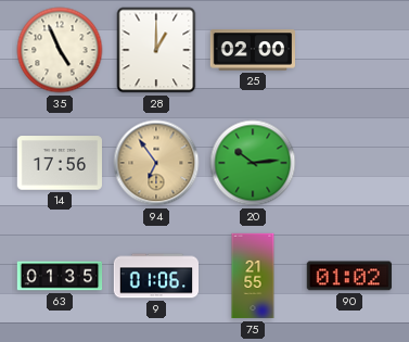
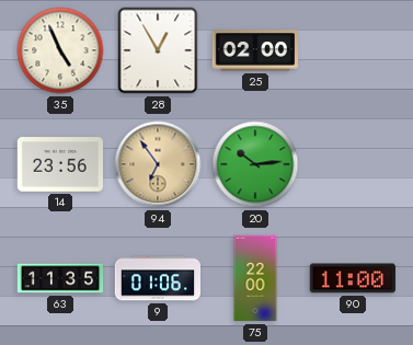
28: 1:00 -> 12:55 (158, 50)
14: 17:56 -> 23:56 (59, 164)
63: 01:35 -> 11:35 (60, 278)
75: 21:55 -> 22:00 (255, 278)
90: 01:02 -> 11:00 (353, 278)
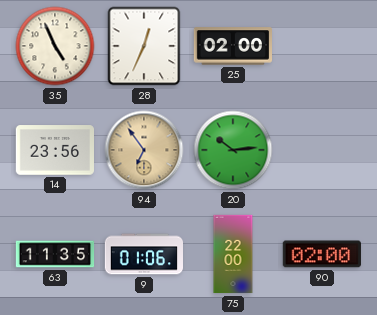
28: 12:55 -> 12:34 (144, 46)
90: 11:00 -> 02:00 (322, 254)
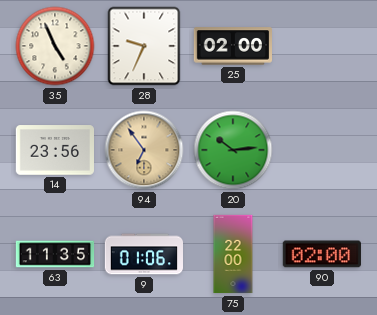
28: 12:34 -> 9:34 (144, 46)
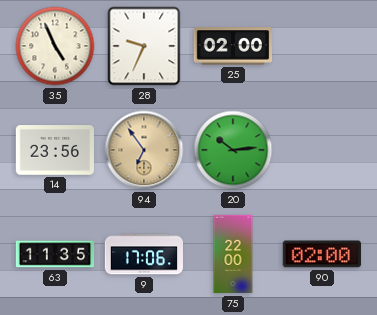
9: 01:06 -> 17:06 (144, 254)
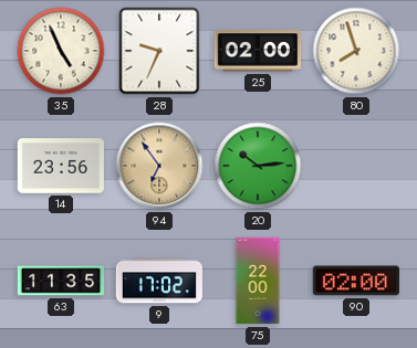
80: none -> 7:57 (356, 51)
9: 17:06 -> 17:02 (159, 281)
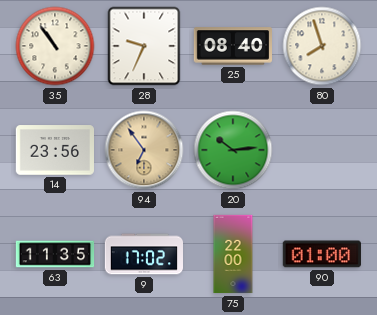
35: 4:56 -> 10:54 (55, 46)
25: 02:00 -> 08:40 (232, 46)
90: 02:00 -> 01:00 (322, 254)
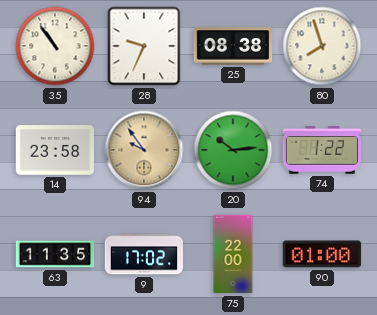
25: 08:40 -> 08:38 (232, 46)
14: 23:56 -> 23:58 (54, 150)
94: 6:54 -> 9:54 (144, 150)
74: none -> 1:22 (322, 150)
